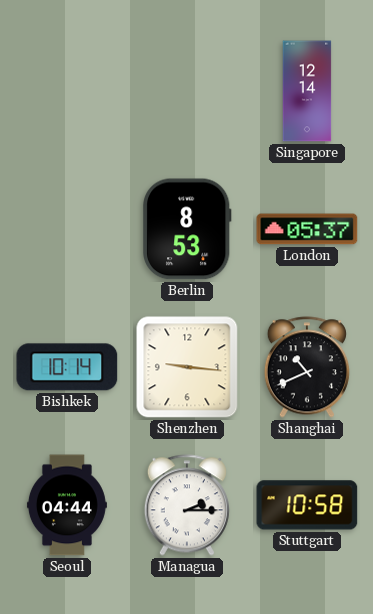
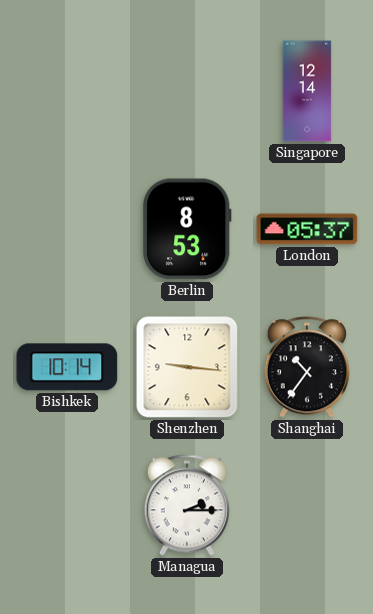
Shanghai: 10:41 -> 10:36 (307, 367)
Seoul: 04:44 -> none (67, 505)
Stuttgart: 10:58 -> none (307, 505)
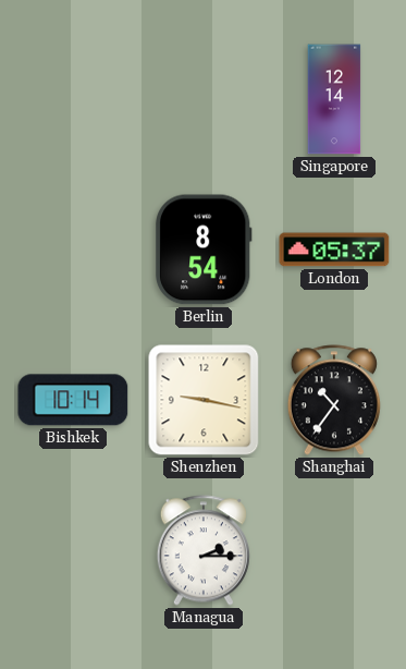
Berlin: 8:53 -> 8:54 (204, 250)
Shenzhen: 9:16 -> 9:17 (204, 400)
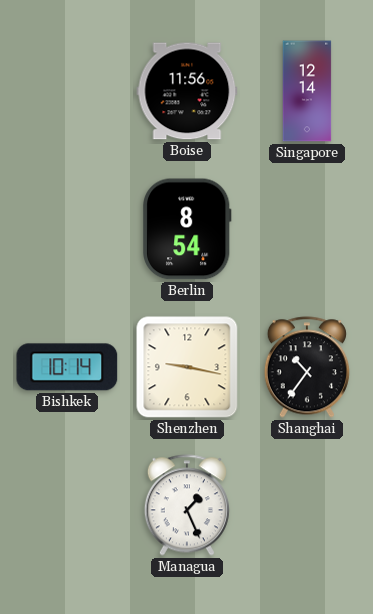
Boise: none -> 11:56 (187, 91)
London: 05:37 -> none (334, 250)
Managua: 2:15 -> 1:26 (187, 505)
